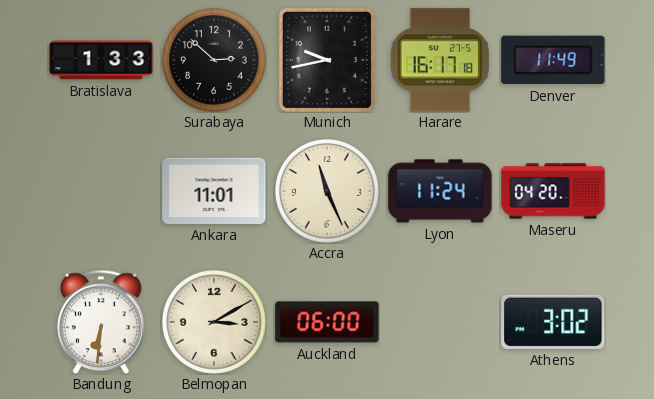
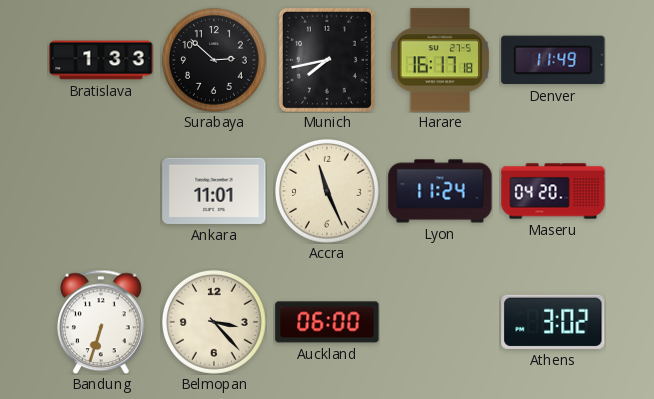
Munich: 9:43 -> 7:43 (327, 60)
Bandung: 6:31 -> 6:33 (101, 322)
Belmopan: 3:10 -> 3:23 (214, 322)
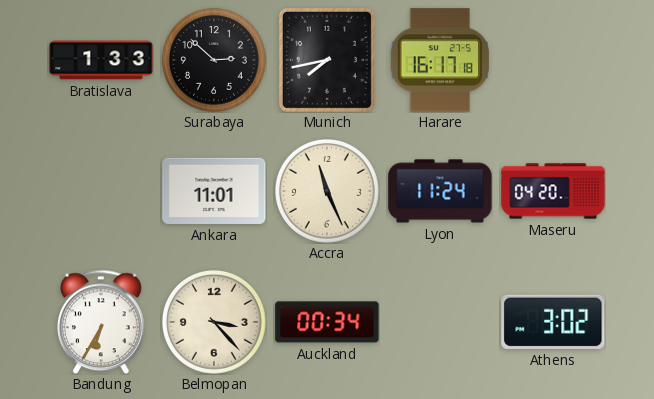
Denver: 11:49 -> none (553, 60)
Bandung: 6:33 -> 6:35 (101, 322)
Auckland: 06:00 -> 00:34 (327, 322)
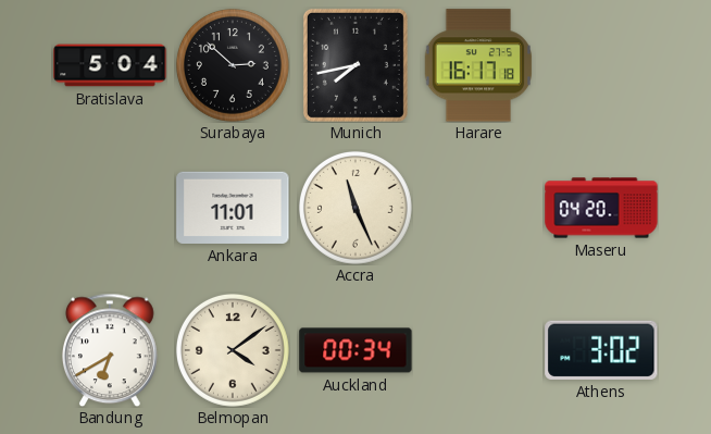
Bratislava: 1:33 -> 5:04 (110, 65)
Lyon: 11:24 -> none (440, 191)
Bandung: 6:35 -> 6:40 (110, 350)
Belmopan: 3:23 -> 4:09 (233, 350)
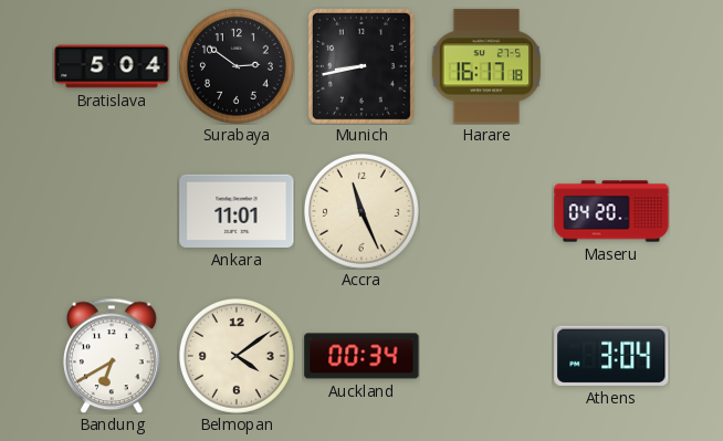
Surabaya: 2:52 -> 2:51 (237, 66)
Munich: 7:43 -> 8:43 (361, 66)
Athens: 3:02 -> 3:04 (611, 356)
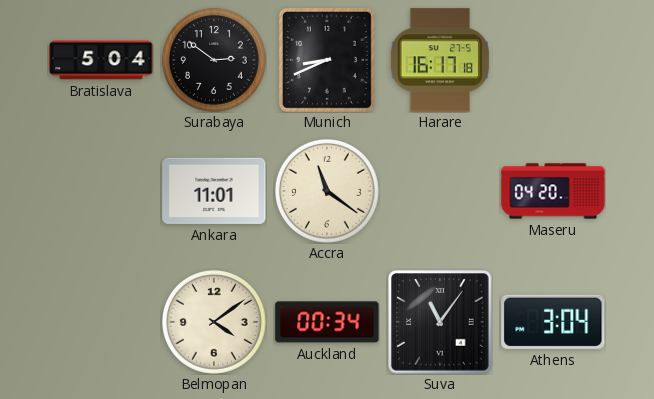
Munich: 8:43 -> 8:41 (327, 60)
Accra: 11:26 -> 11:21 (327, 191)
Bandung: 6:40 -> none (112, 356)
Suva: none -> 11:06 (440, 322)
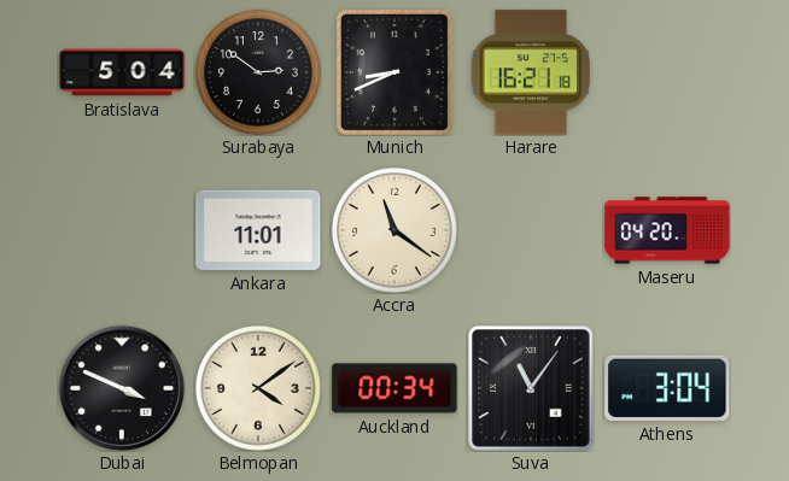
Harare: 16:17 -> 16:21 (530, 72)
Dubai: none -> 3:49 (122, 388)
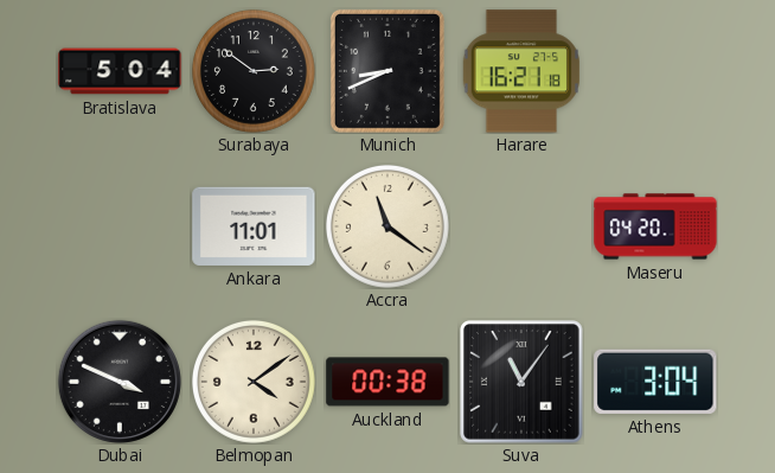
Auckland: 00:34 -> 00:38 (387, 382)
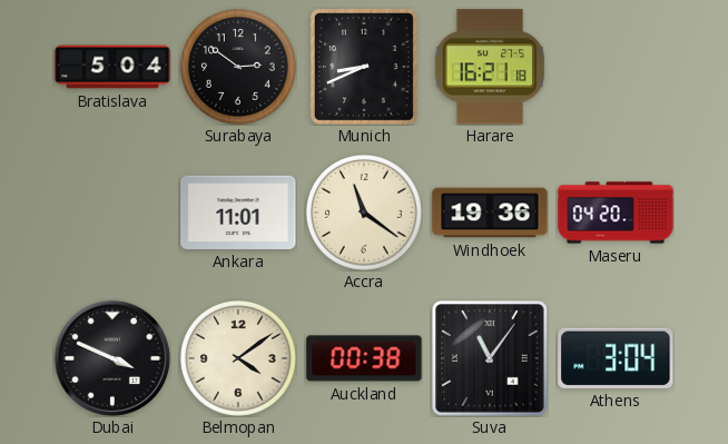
Windhoek: none -> 19:36 (490, 213)
